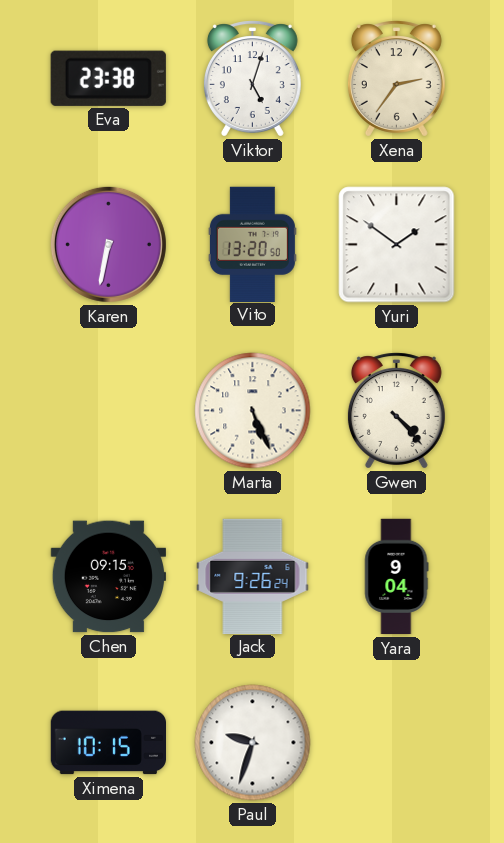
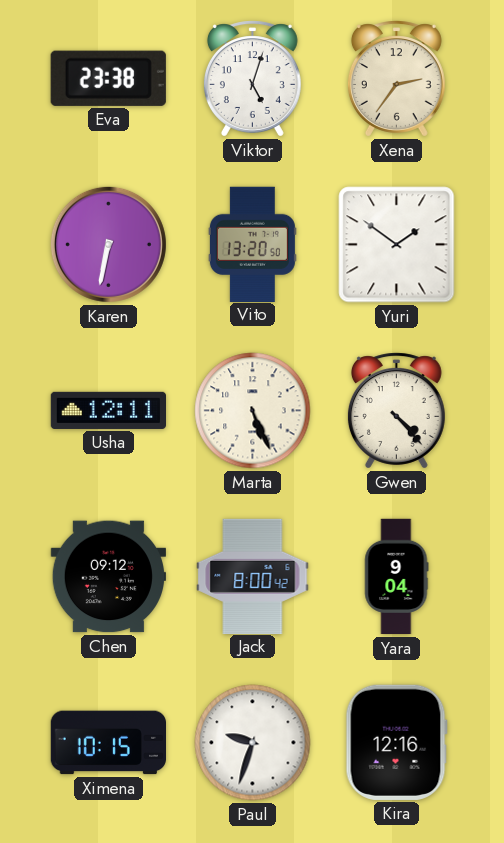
Usha: none -> 12:11 (108, 410)
Chen: 09:15 -> 09:12 (108, 577)
Jack: 9:26 -> 8:00 (253, 576)
Kira: none -> 12:16 (396, 742)
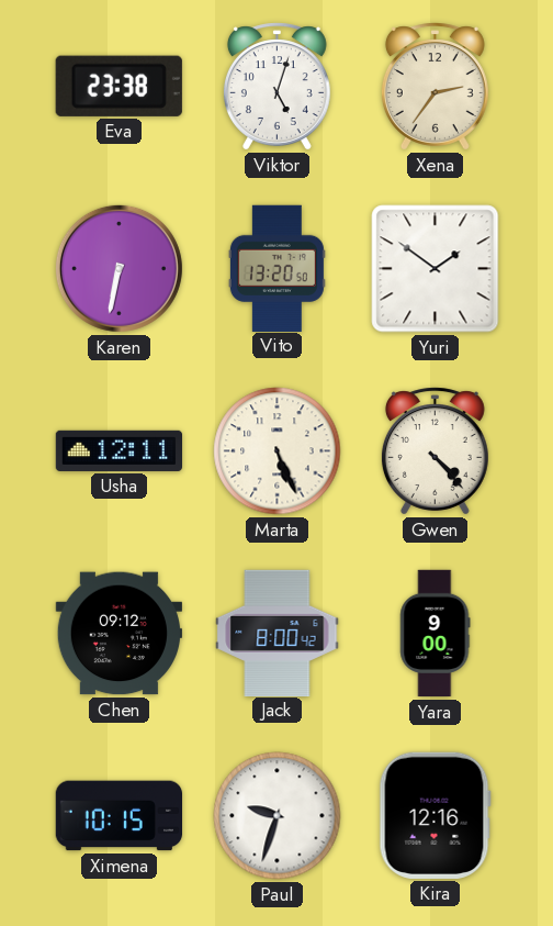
Yara: 9:04 -> 9:00 (436, 634)
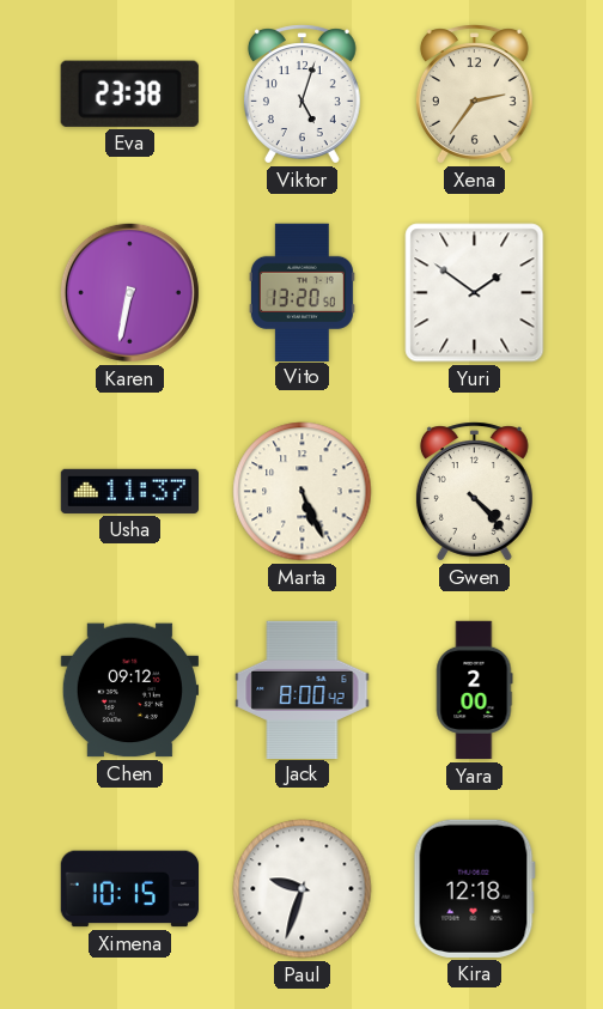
Usha: 12:11 -> 11:37 (129, 491)
Yara: 9:00 -> 2:00 (475, 691)
Kira: 12:16 -> 12:18 (474, 888)
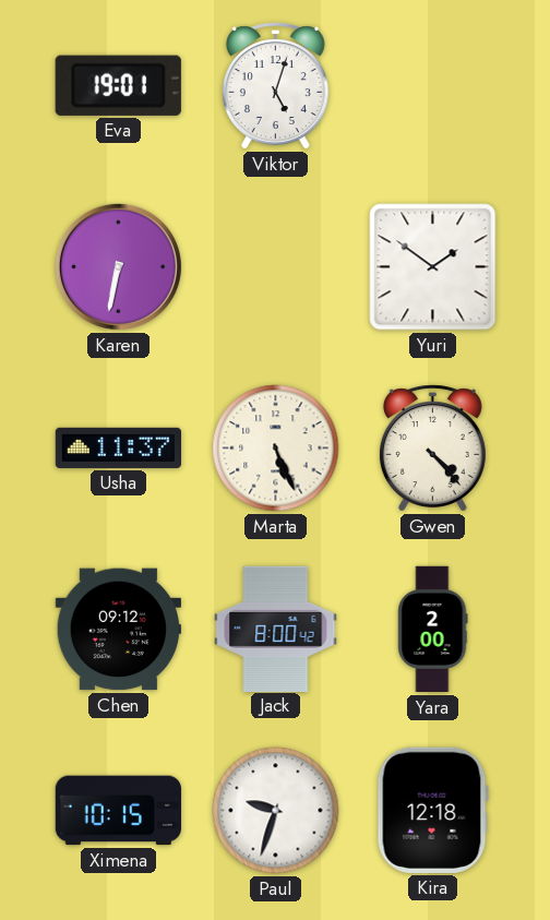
Eva: 23:38 -> 19:01 (118, 85)
Xena: 2:36 -> none (474, 95)
Vito: 13:20 -> none (301, 292)
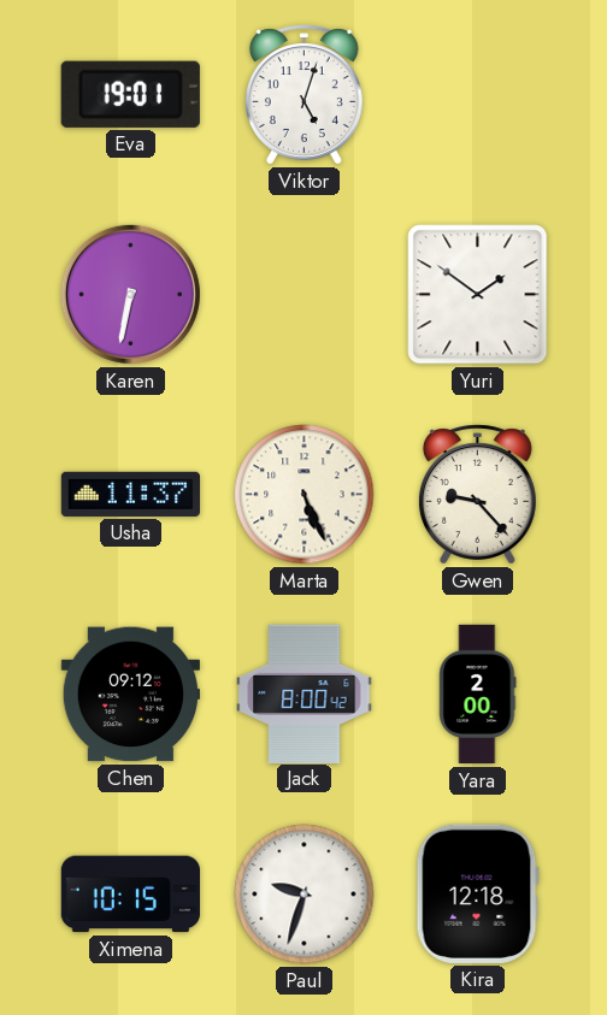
Gwen: 4:23 -> 9:23 (477, 495)
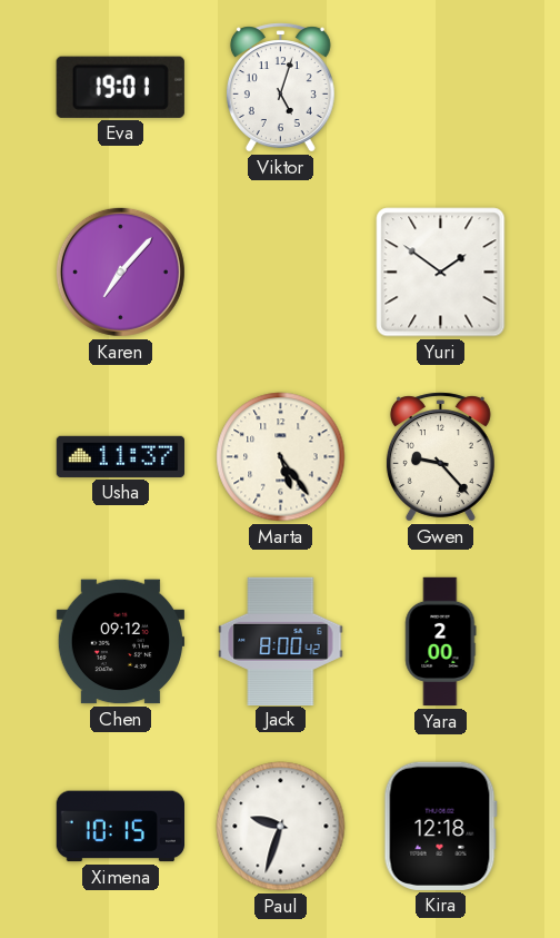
Karen: 6:32 -> 7:07 (120, 271)
Marta: 5:26 -> 5:24 (281, 457)
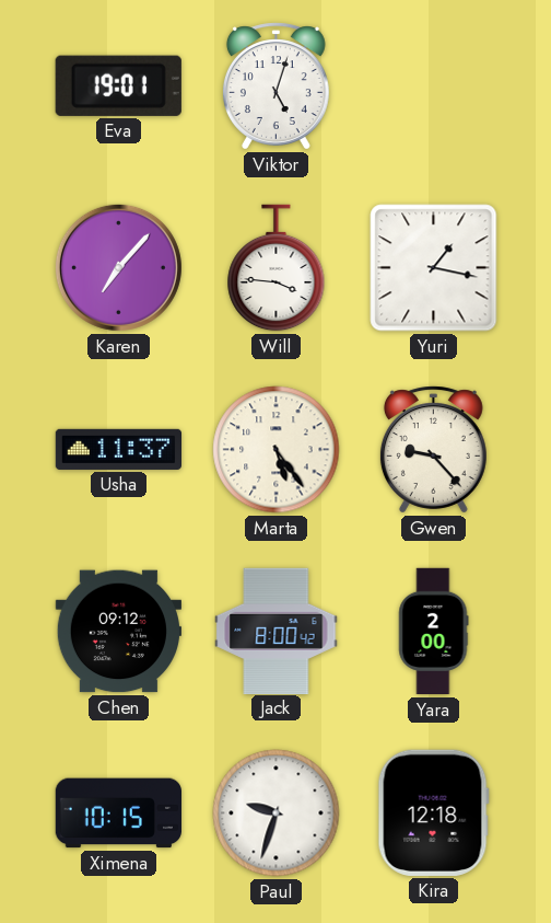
Will: none -> 3:46 (277, 268)
Yuri: 1:51 -> 1:17 (434, 268)
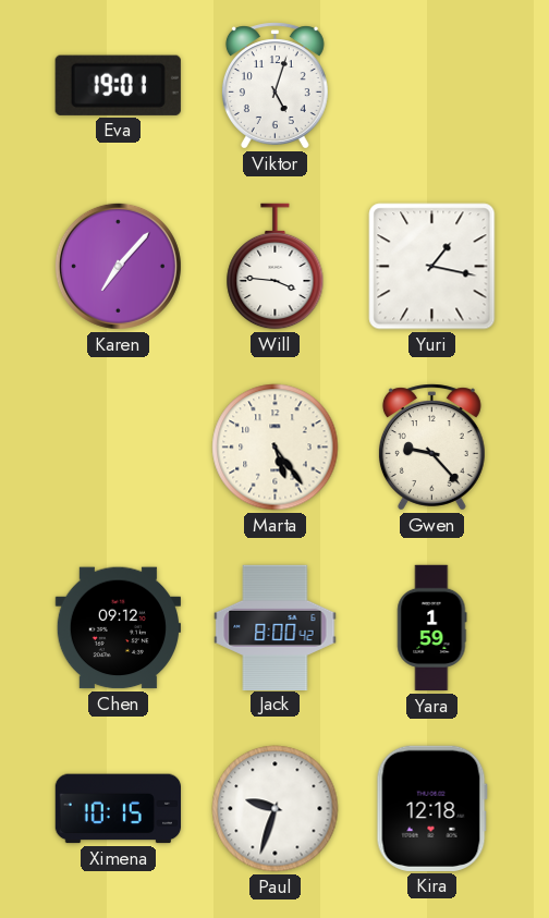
Usha: 11:37 -> none (118, 449)
Yara: 2:00 -> 1:59 (432, 628)
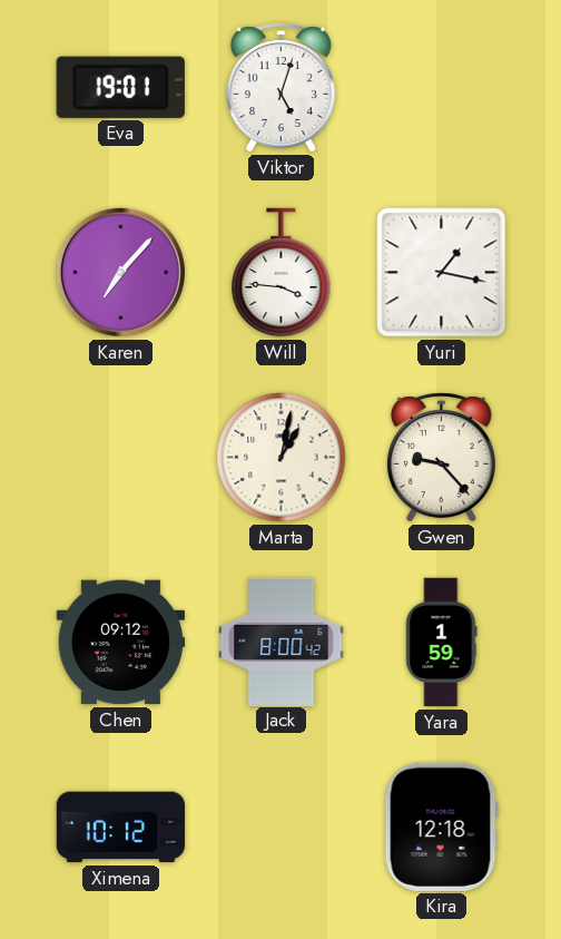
Marta: 5:24 -> 1:02 (282, 458)
Ximena: 10:15 -> 10:12 (120, 828)
Paul: 9:33 -> none (276, 809)
